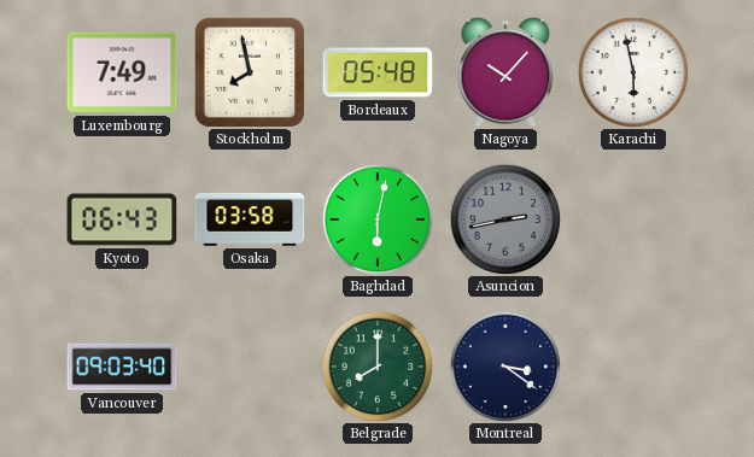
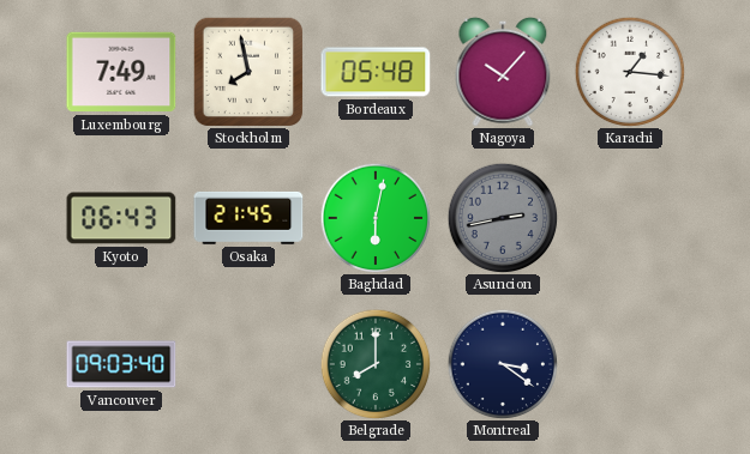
Karachi: 5:58 -> 1:16 (630, 72)
Osaka: 03:58 -> 21:45 (248, 218)
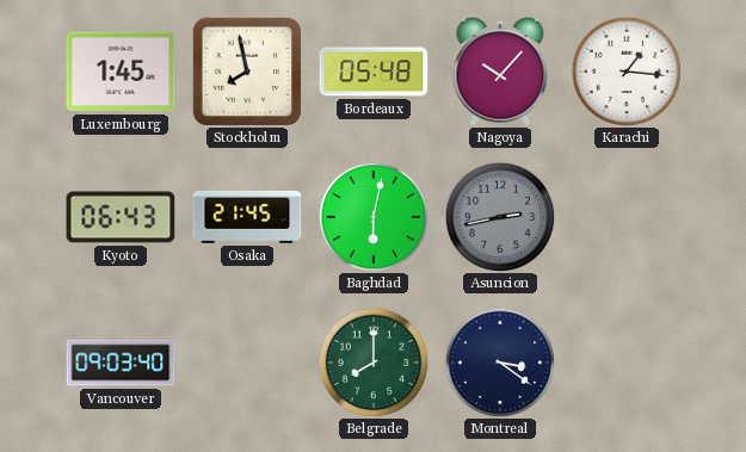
Luxembourg: 7:49 -> 1:45 (121, 72)
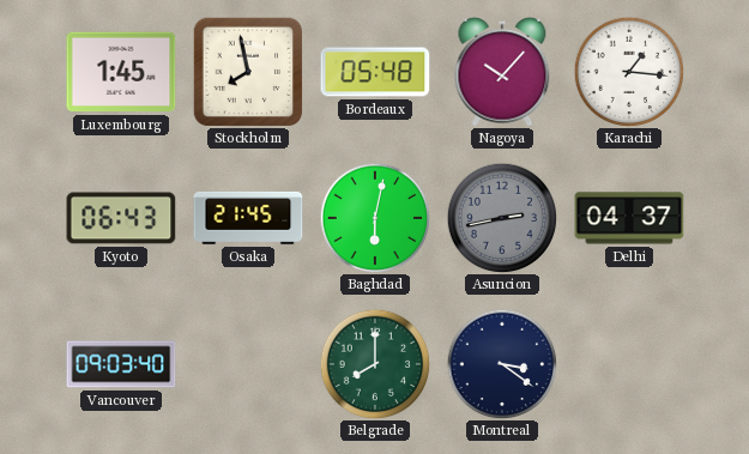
Delhi: none -> 04:37 (629, 218)
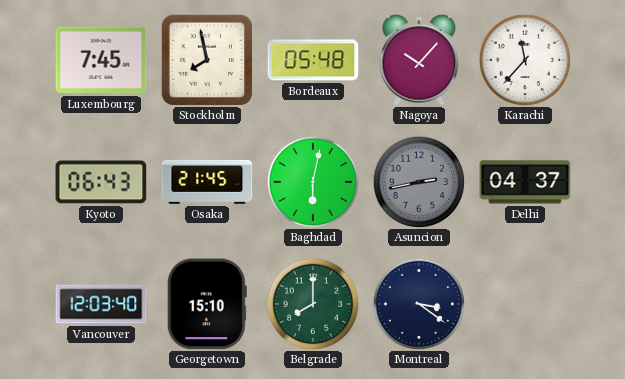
Luxembourg: 1:45 -> 7:45 (101, 60)
Karachi: 1:16 -> 11:37 (525, 60)
Vancouver: 09:03 -> 12:03 (101, 304)
Georgetown: none -> 15:10 (207, 304)
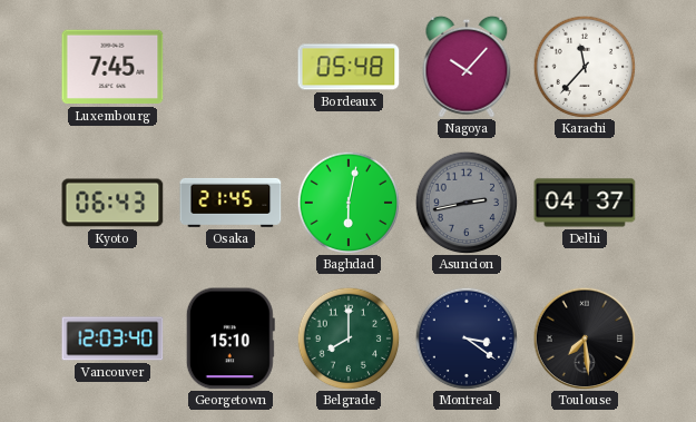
Stockholm: 7:58 -> none (207, 60)
Toulouse: none -> 7:29 (585, 338)
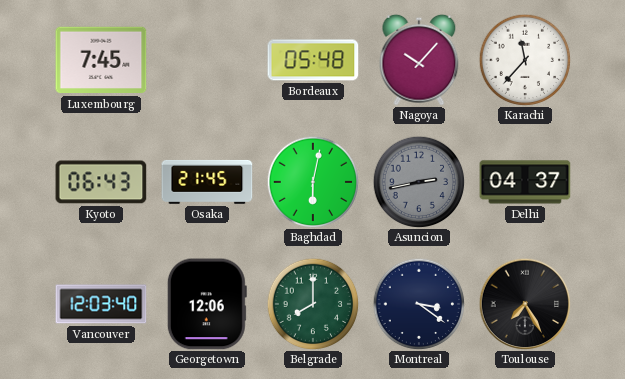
Georgetown: 15:10 -> 12:06 (207, 304)
Toulouse: 7:29 -> 7:25 (525, 304)
